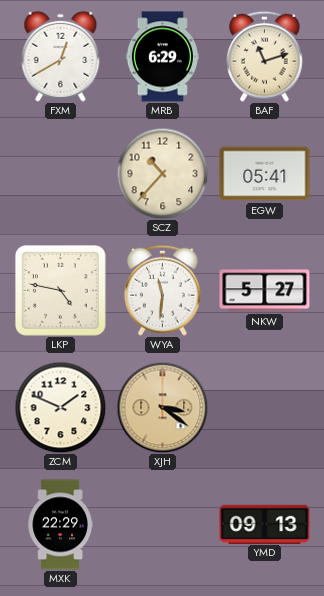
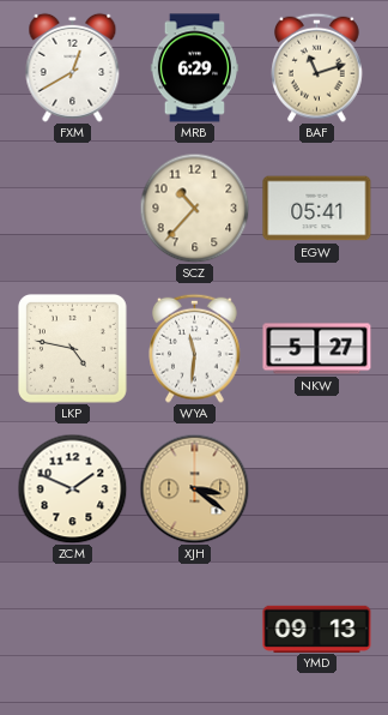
MXK: 22:29 -> none (60, 525)
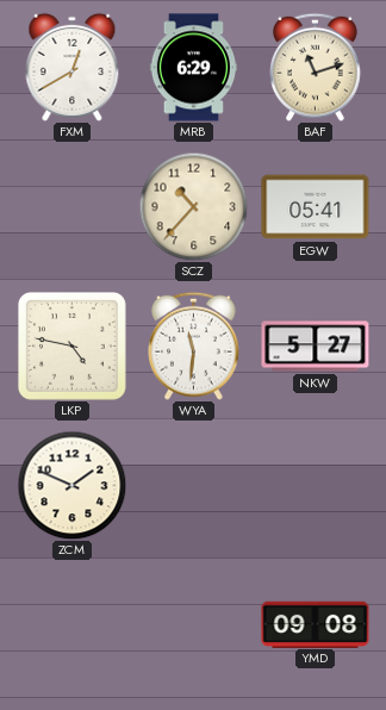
XJH: 3:21 -> none (194, 488)
YMD: 09:13 -> 09:08 (316, 624)
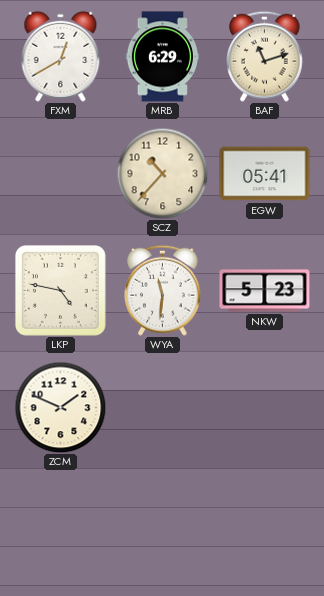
NKW: 5:27 -> 5:23 (265, 291)
YMD: 09:08 -> none (316, 624)
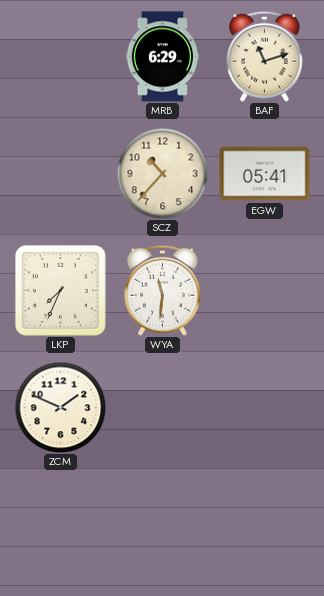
FXM: 12:40 -> none (61, 56)
LKP: 4:47 -> 7:34 (60, 290)
NKW: 5:23 -> none (265, 291)
